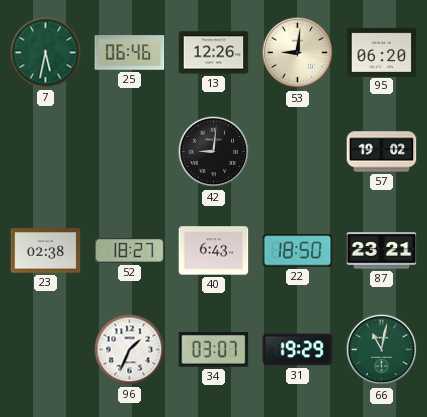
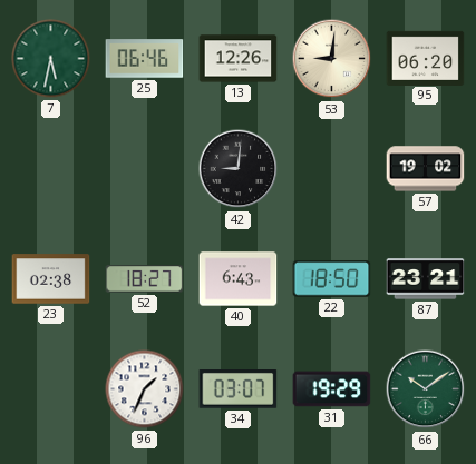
66: 11:02 -> 10:09 (426, 389)
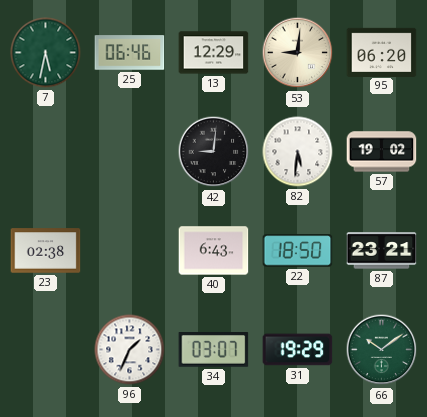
13: 12:26 -> 12:29 (214, 53)
82: none -> 5:31 (298, 152)
52: 18:27 -> none (145, 279)
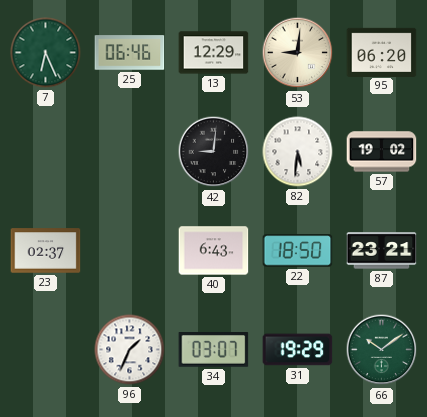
7: 5:32 -> 6:26 (46, 53)
23: 02:38 -> 02:37 (46, 251)
